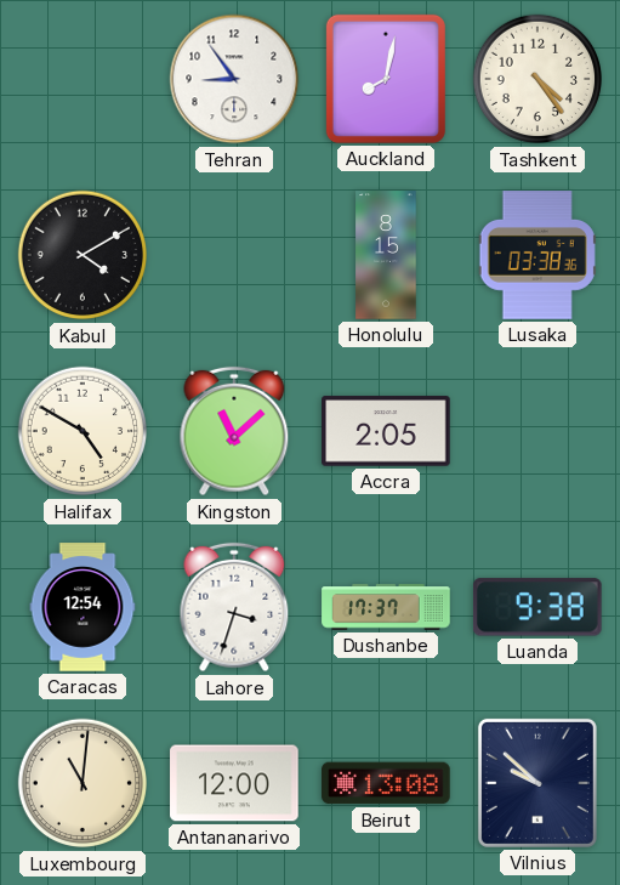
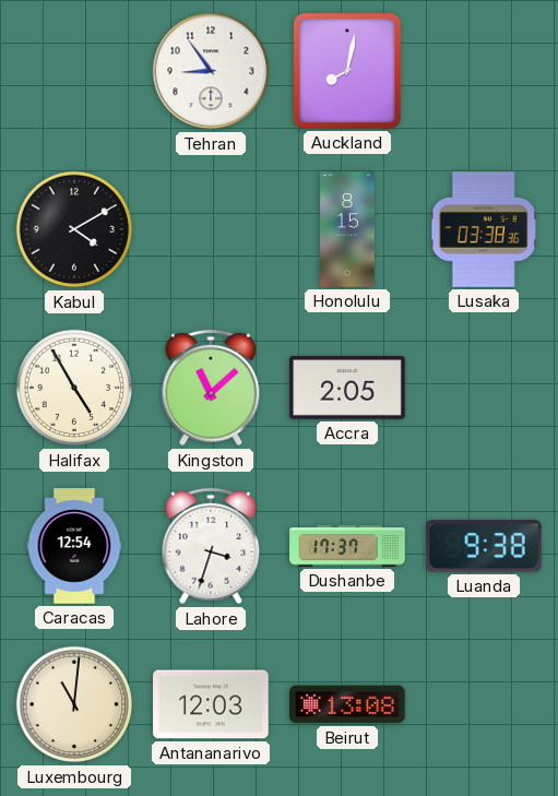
Tashkent: 4:24 -> none (537, 79)
Halifax: 4:50 -> 4:55 (74, 388)
Antananarivo: 12:00 -> 12:03 (211, 704)
Vilnius: 9:52 -> none (537, 783)
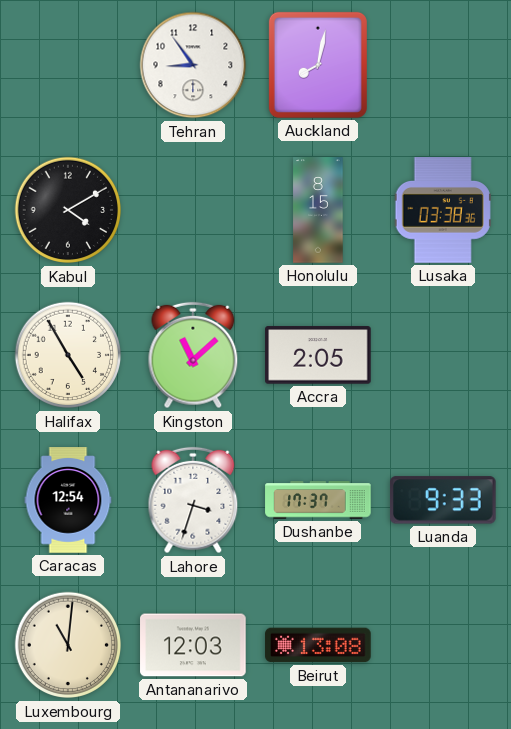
Luanda: 9:38 -> 9:33 (444, 500)
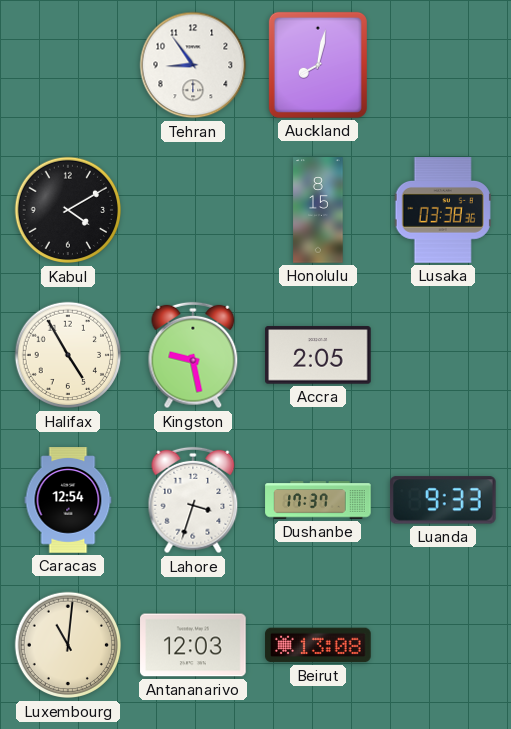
Kingston: 11:08 -> 9:28 (193, 355)
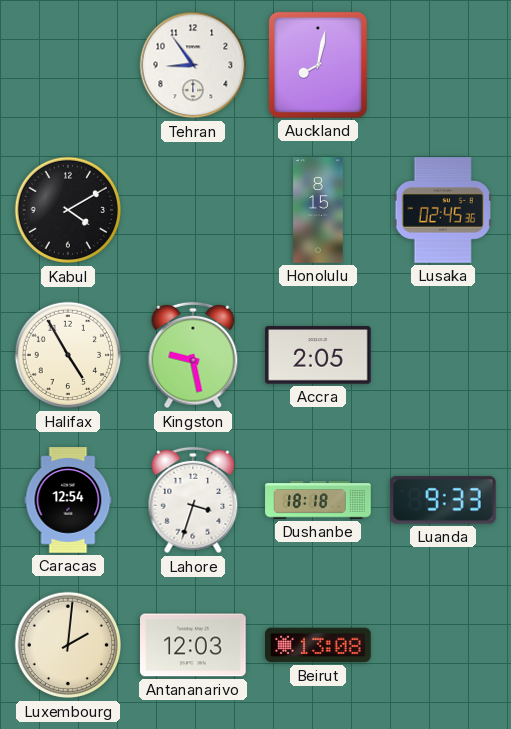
Lusaka: 03:38 -> 02:45 (443, 210)
Dushanbe: 17:37 -> 18:18 (318, 500)
Luxembourg: 11:01 -> 2:01 (68, 645)
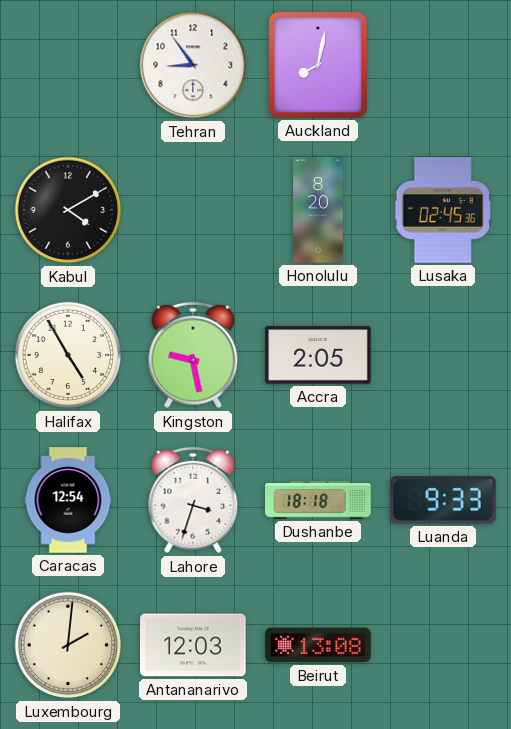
Honolulu: 8:15 -> 8:20 (318, 210)
